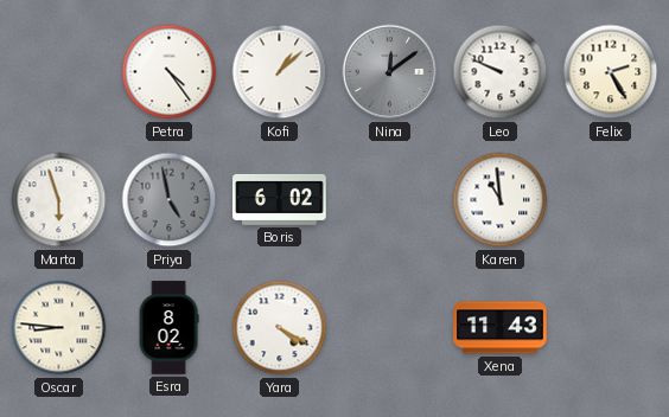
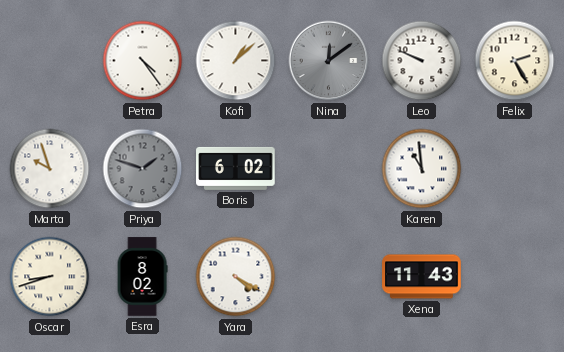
Marta: 5:57 -> 9:57 (50, 169)
Priya: 4:58 -> 1:48 (143, 169)
Oscar: 8:46 -> 8:42 (50, 277)
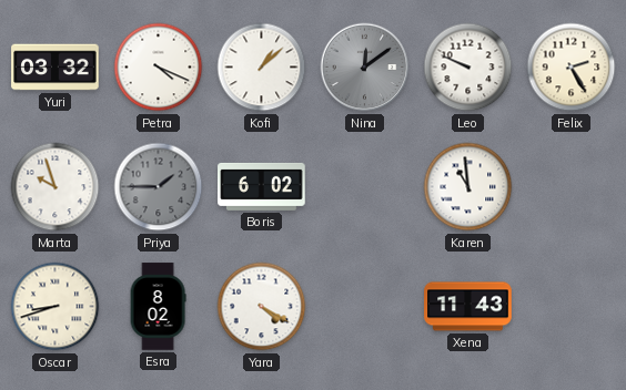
Yuri: none -> 03:32 (55, 68)
Petra: 4:24 -> 4:19 (159, 68)
Priya: 1:48 -> 1:45 (159, 187)
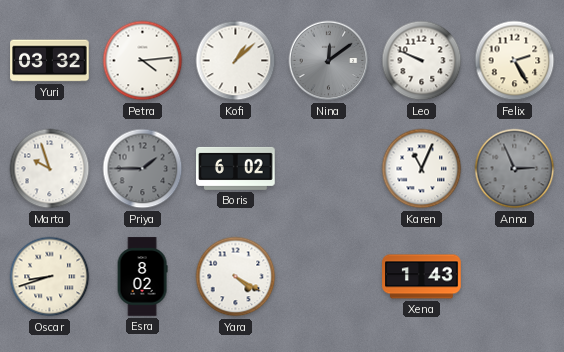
Petra: 4:19 -> 4:14 (143, 61)
Karen: 10:59 -> 11:04 (422, 169)
Anna: none -> 2:56 (515, 169)
Xena: 11:43 -> 1:43 (422, 277)
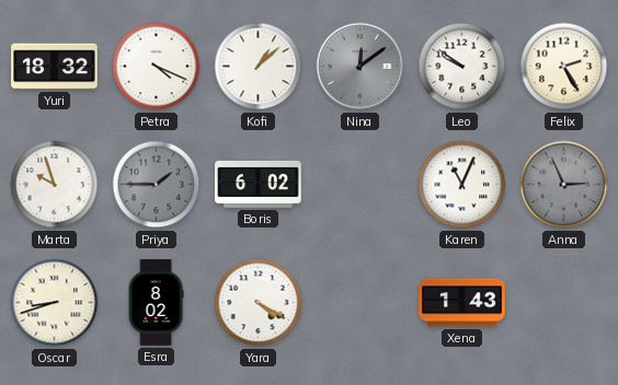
Yuri: 03:32 -> 18:32 (55, 67)
Petra: 4:14 -> 4:19 (157, 67)
Leo: 9:49 -> 9:51 (462, 67)
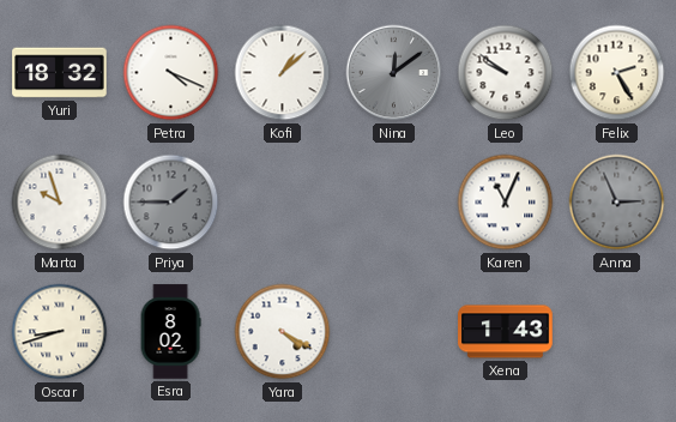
Boris: 6:02 -> none (259, 184)
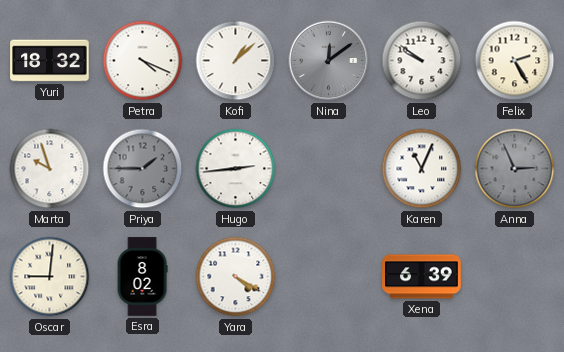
Hugo: none -> 2:44 (236, 169)
Oscar: 8:42 -> 9:01 (50, 277)
Xena: 1:43 -> 6:39 (422, 277)
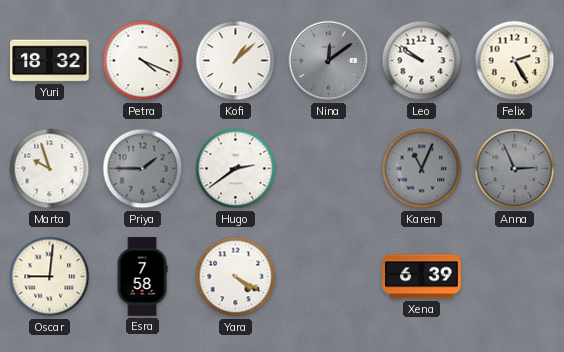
Hugo: 2:44 -> 2:39 (236, 169)
Karen dial: white -> grey (422, 169)
Esra: 8:02 -> 7:58 (142, 277)
